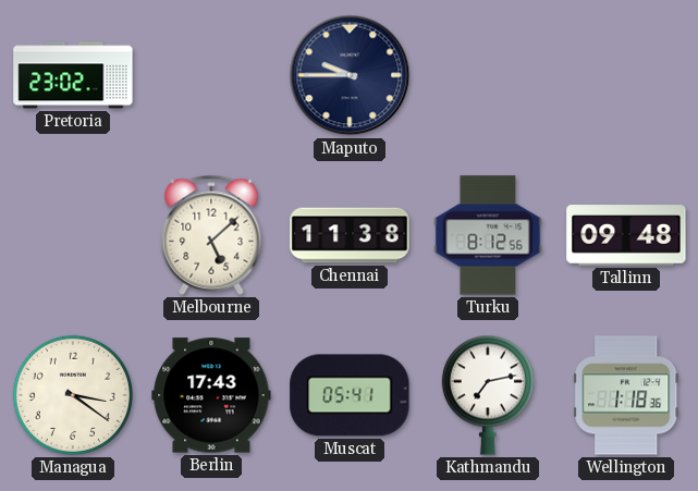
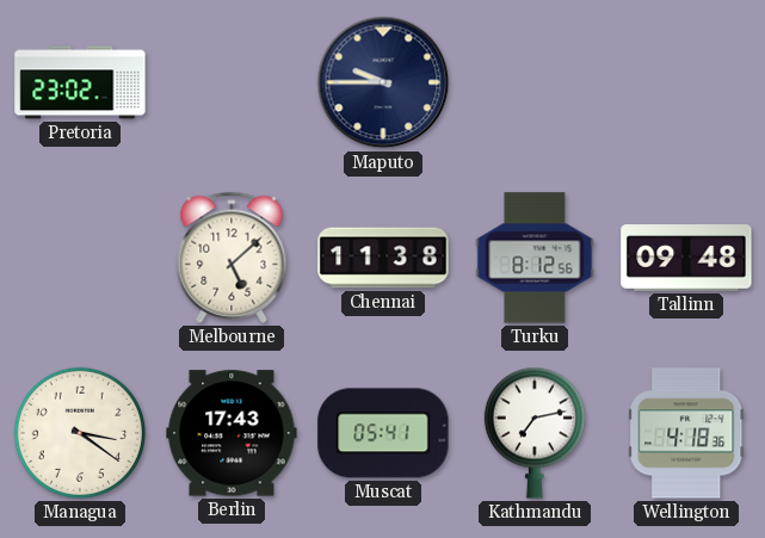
Wellington: 1:18 -> 4:18 (686, 433)
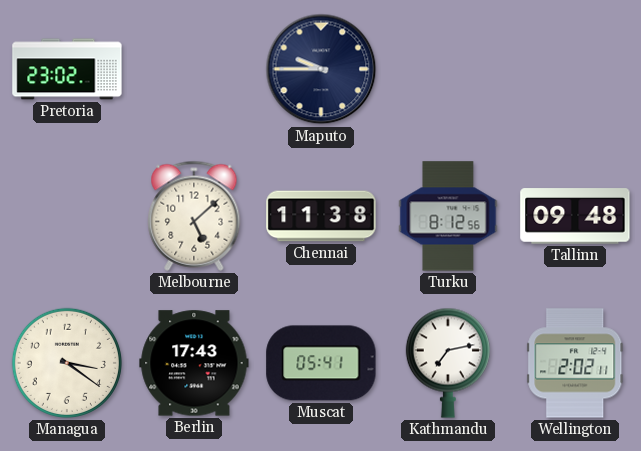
Wellington: 4:18 -> 2:02 (575, 363)
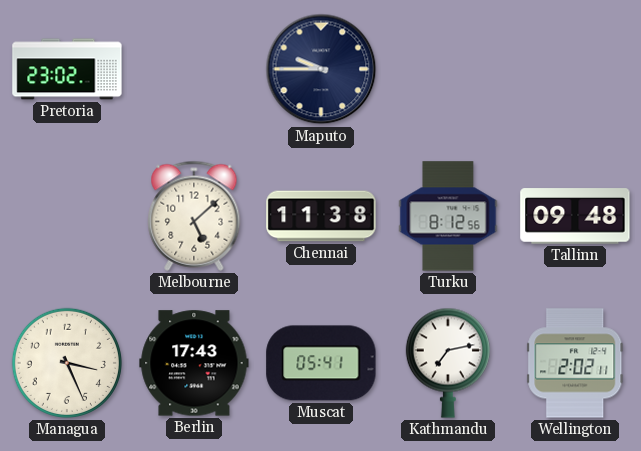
Managua: 3:21 -> 3:26 (67, 363)
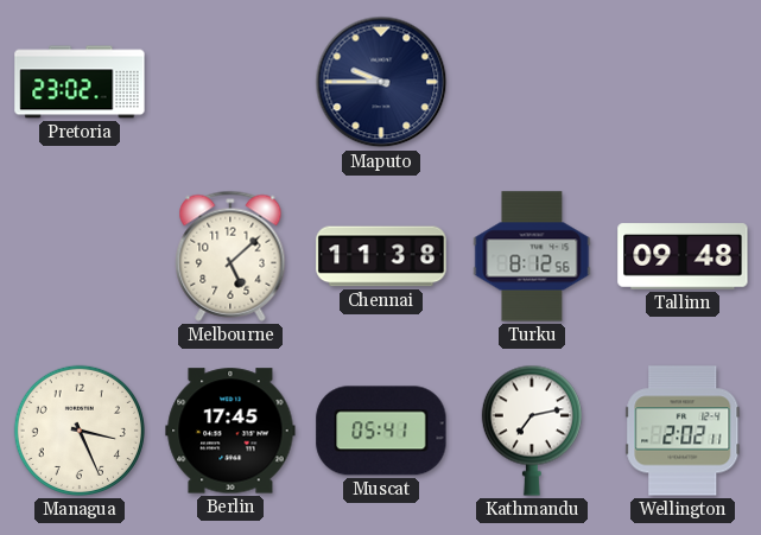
Berlin: 17:43 -> 17:45 (230, 431)
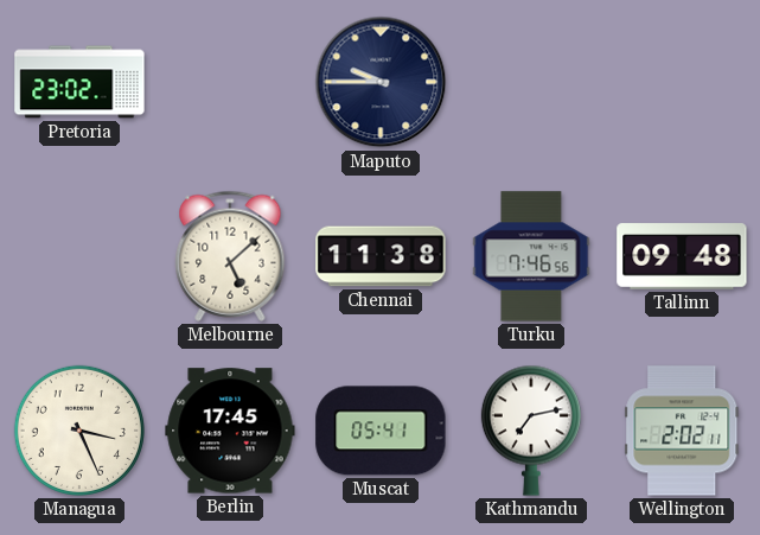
Turku: 8:12 -> 7:46 (531, 256)
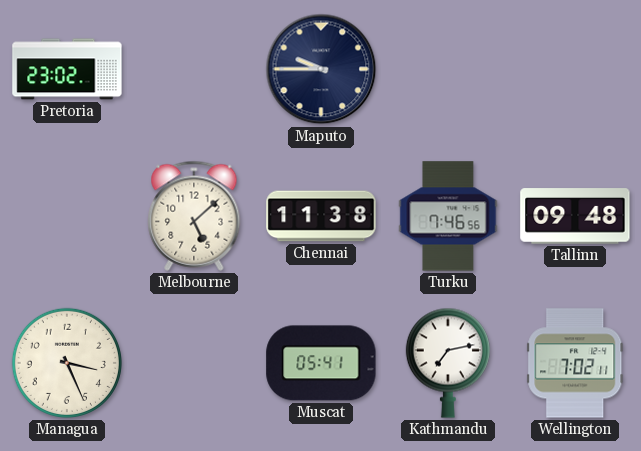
Berlin: 17:45 -> none (230, 431)
Wellington: 2:02 -> 7:02 (575, 363)
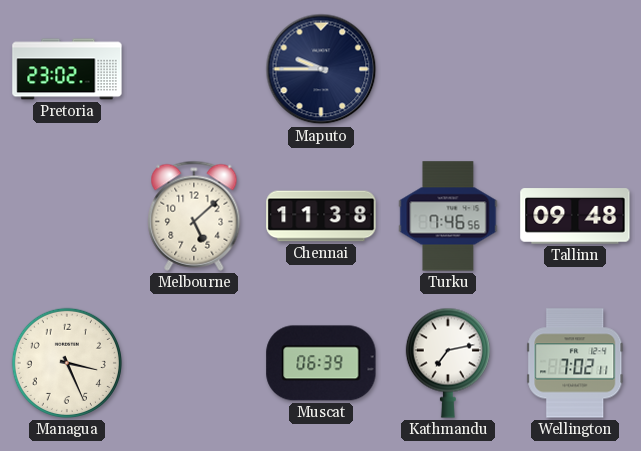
Muscat: 05:41 -> 06:39 (321, 363)
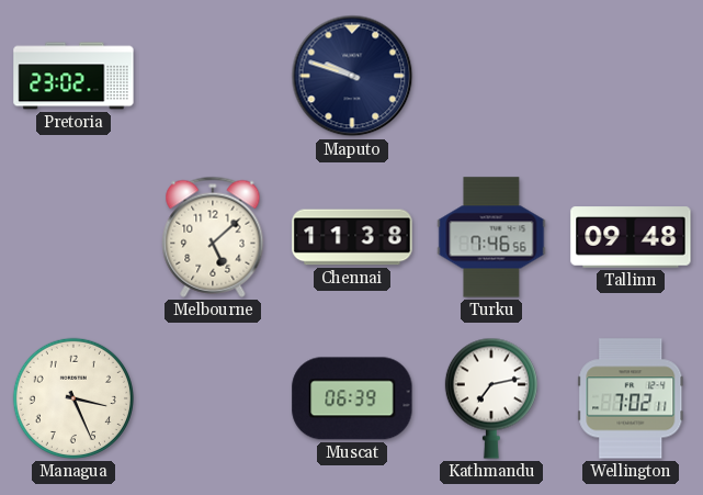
Maputo: 9:45 -> 9:48 (352, 76)
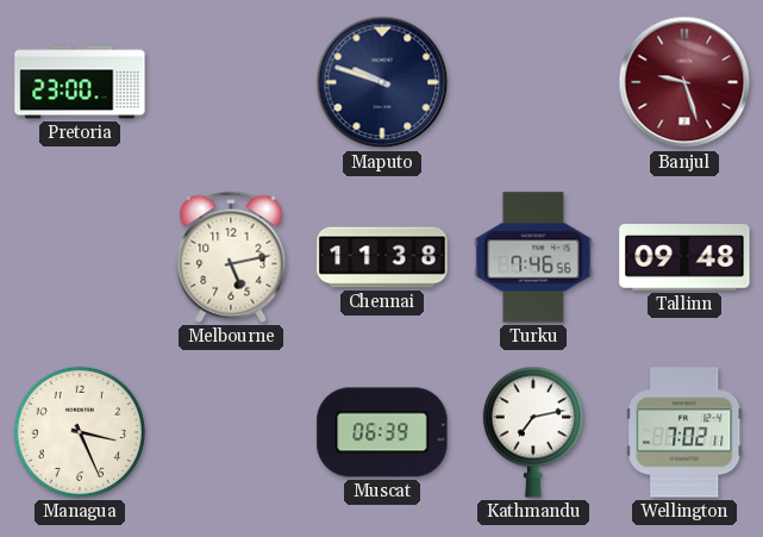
Pretoria: 23:02 -> 23:00 (80, 82)
Banjul: none -> 9:27 (684, 82)
Melbourne: 5:08 -> 5:13 (231, 257)
